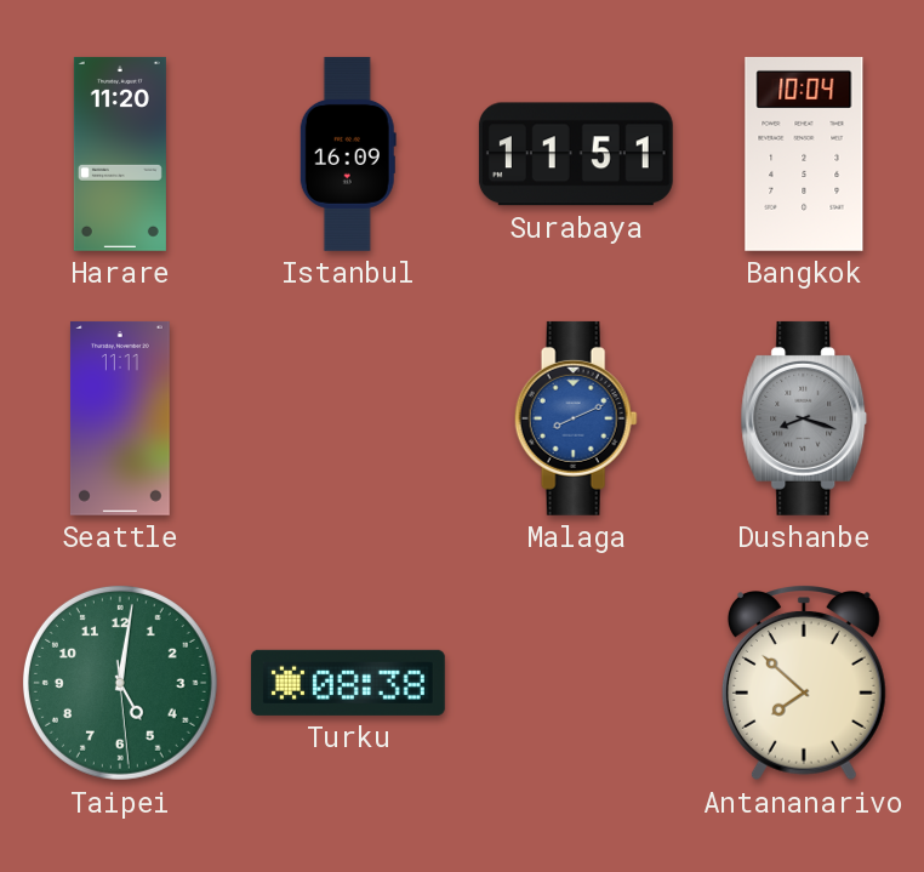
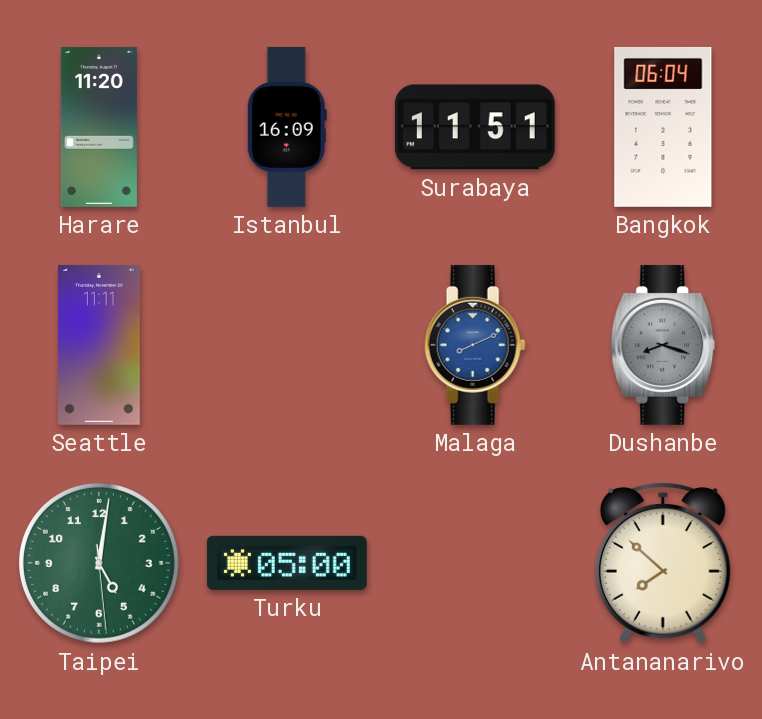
Bangkok: 10:04 -> 06:04 (663, 127)
Turku: 08:38 -> 05:00 (287, 563)
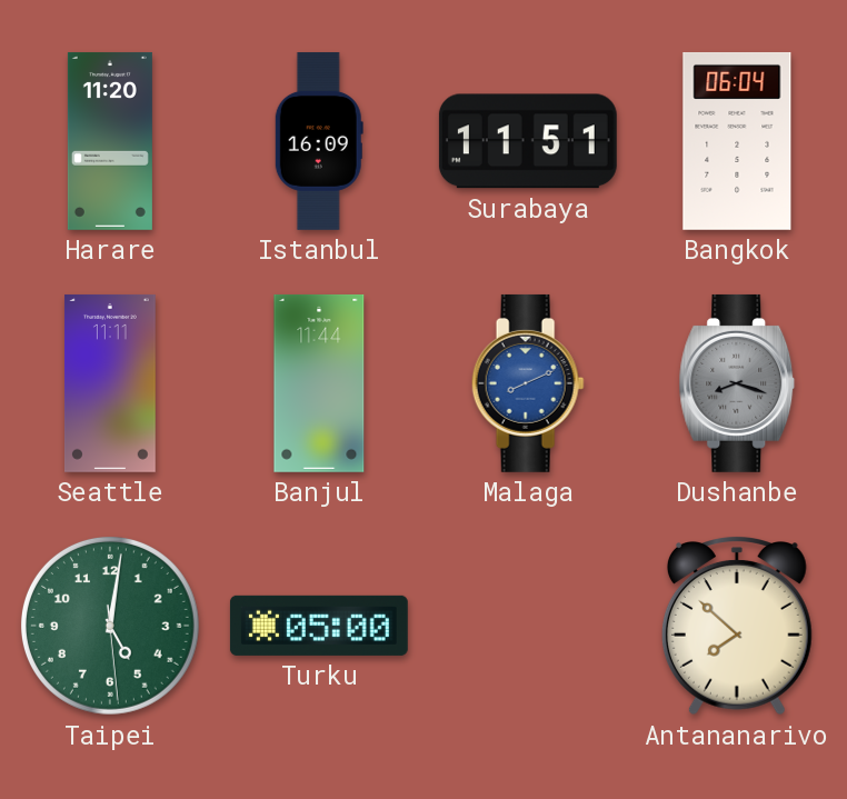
Banjul: none -> 11:44 (319, 383)
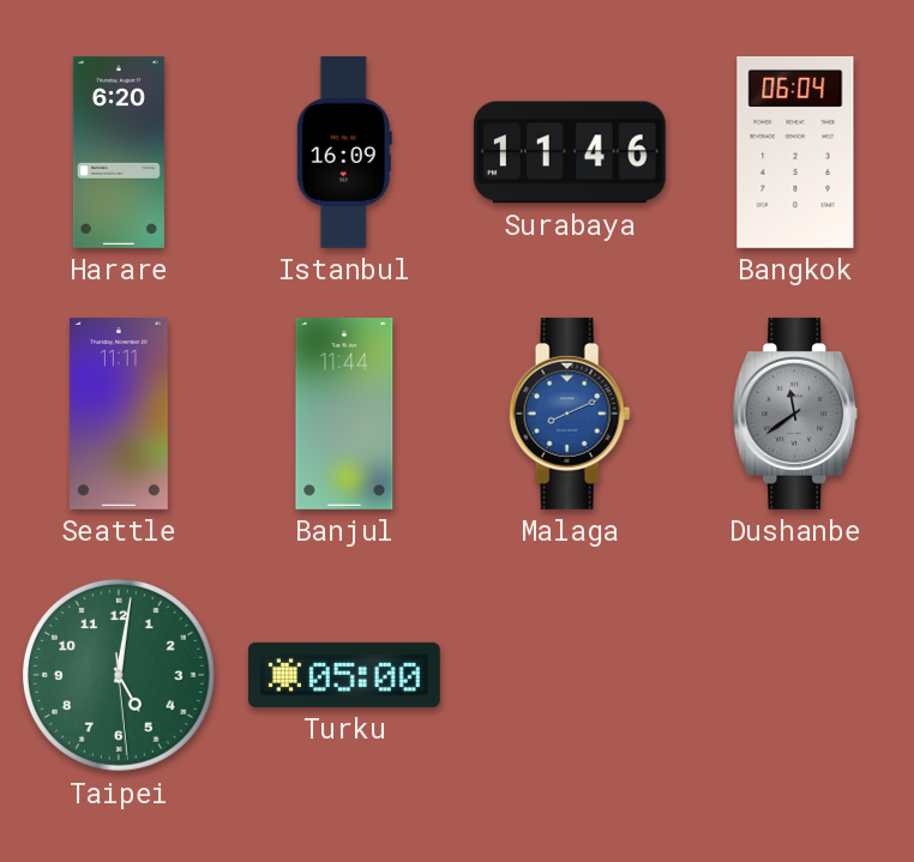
Harare: 11:20 -> 6:20 (119, 152)
Surabaya: 11:51 -> 11:46 (570, 152)
Dushanbe: 8:18 -> 11:39 (795, 414)
Antananarivo: 7:52 -> none (737, 627)
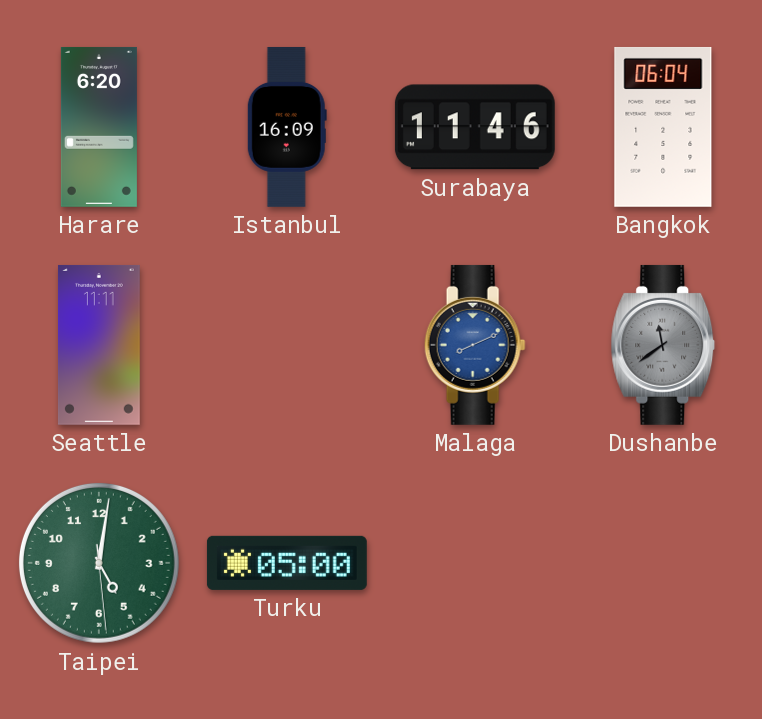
Banjul: 11:44 -> none (344, 414)
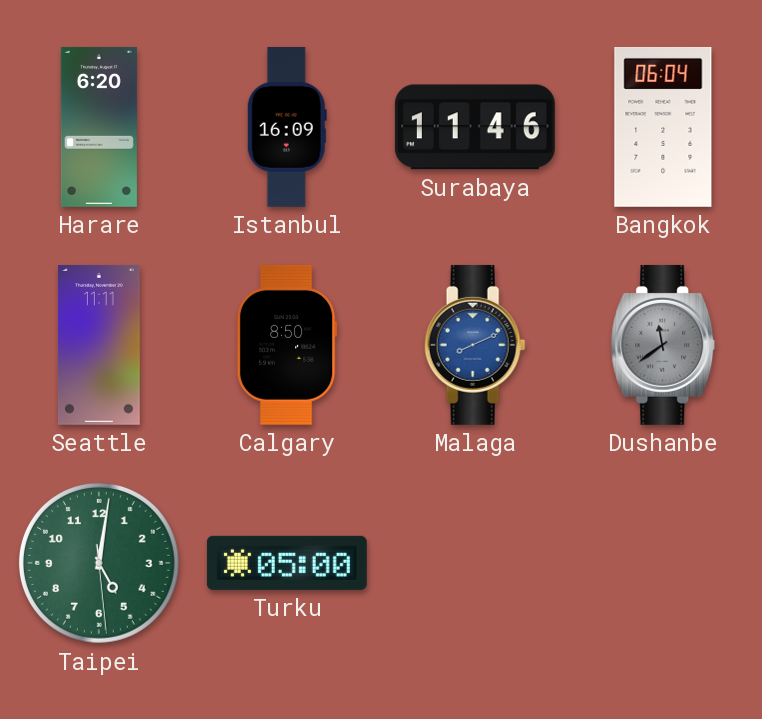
Calgary: none -> 8:50 (287, 345)
